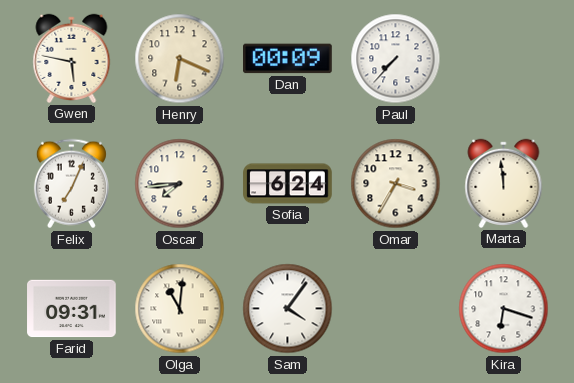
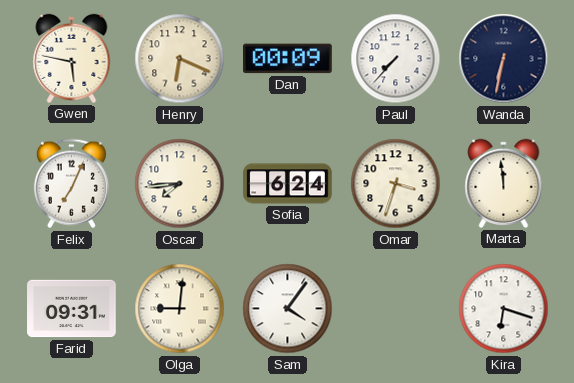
Wanda: none -> 6:32 (504, 59)
Omar: 3:35 -> 3:33 (396, 184)
Olga: 11:01 -> 9:01 (180, 309)
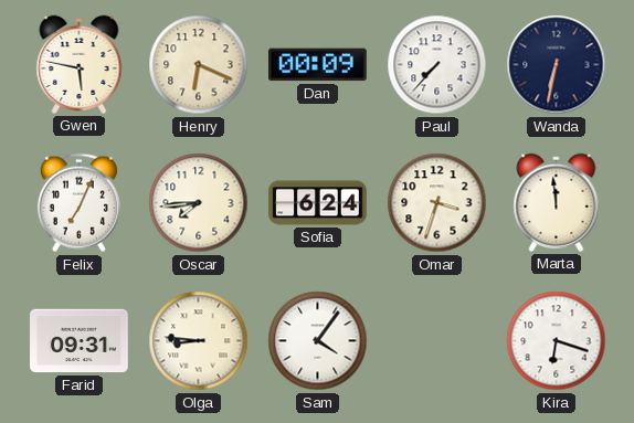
Olga: 9:01 -> 8:46 (199, 341)
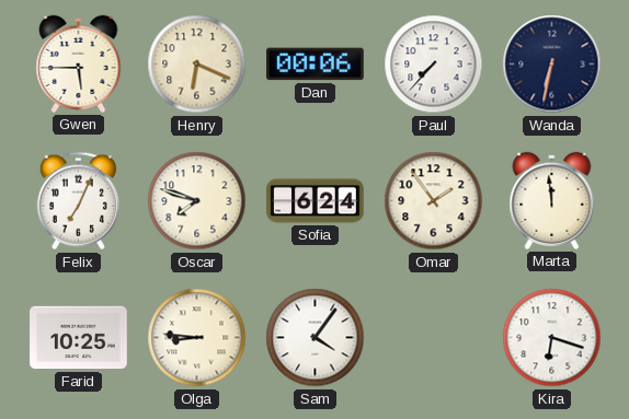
Gwen: 5:47 -> 5:45 (79, 63)
Dan: 00:09 -> 00:06 (316, 65)
Oscar: 7:44 -> 7:48 (197, 201)
Omar: 3:33 -> 1:54 (434, 201)
Farid: 09:31 -> 10:25 (79, 338)
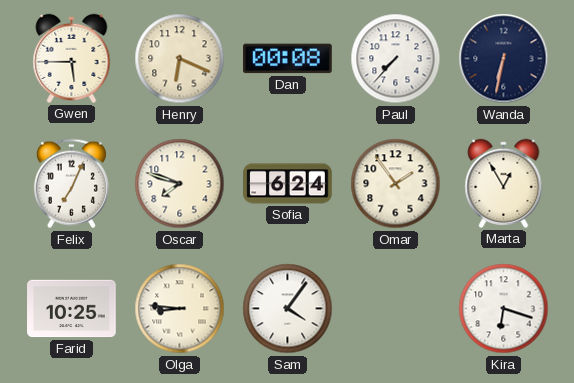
Dan: 00:06 -> 00:08 (288, 59)
Marta: 11:59 -> 12:55 (504, 183)
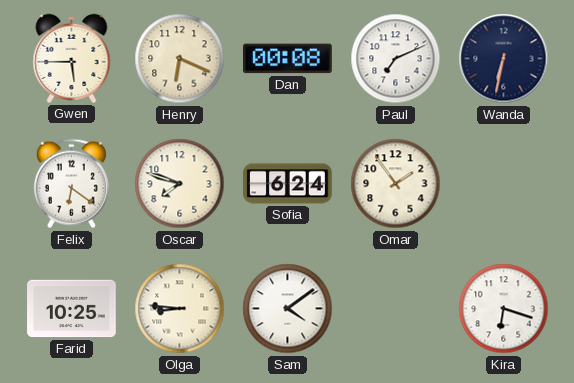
Paul: 7:37 -> 7:11 (396, 59)
Felix: 7:04 -> 6:21 (71, 184)
Marta: 12:55 -> none (504, 183)
Sam: 4:06 -> 4:09 (288, 309)
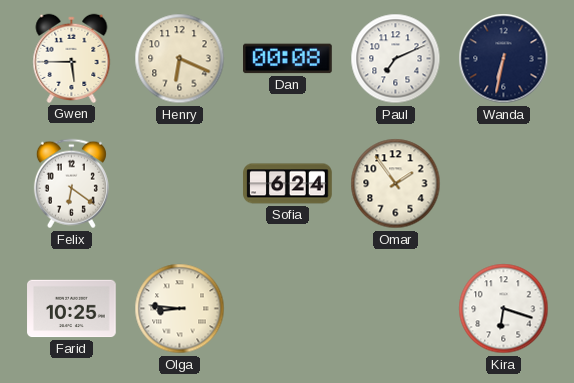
Oscar: 7:48 -> none (180, 184)
Sam: 4:09 -> none (288, 309)
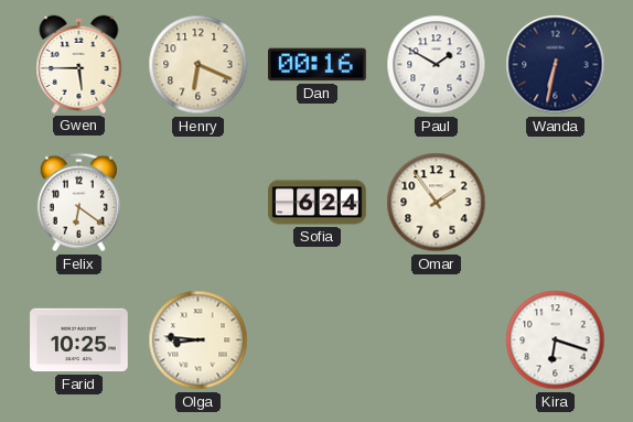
Dan: 00:08 -> 00:16 (318, 65)
Paul: 7:11 -> 1:50 (437, 65)
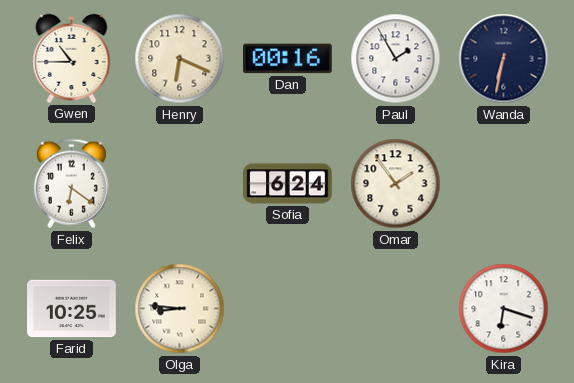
Gwen: 5:45 -> 10:45 (72, 58)
Paul: 1:50 -> 1:55 (396, 59)
